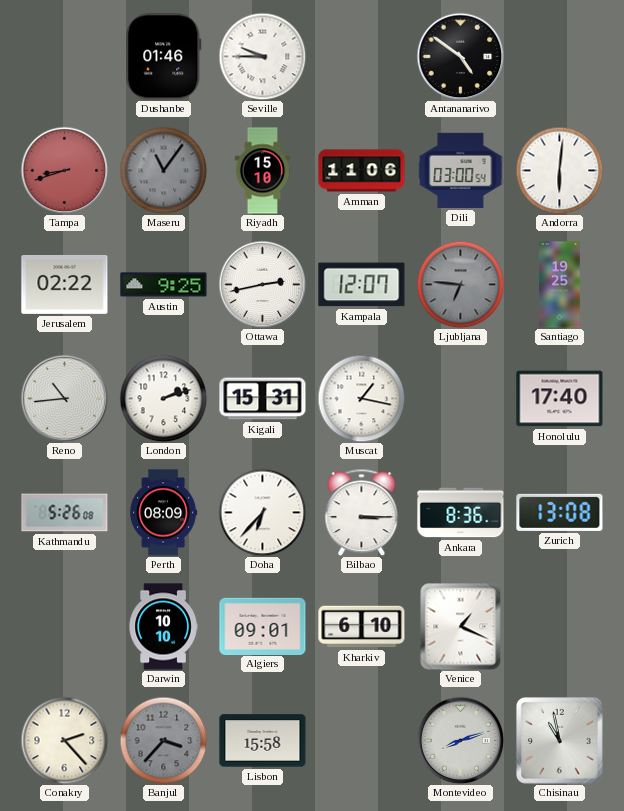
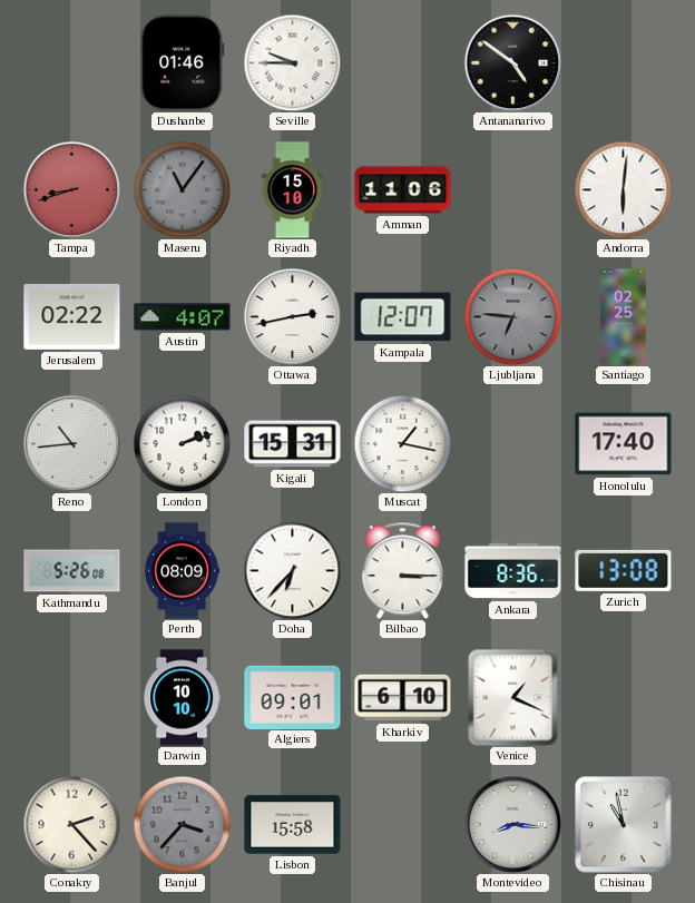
Dili: 03:00 -> none (461, 170)
Austin: 9:25 -> 4:07 (183, 317)
Santiago: 19:25 -> 02:25 (624, 317)
Montevideo: 8:12 -> 8:16 (512, 824)
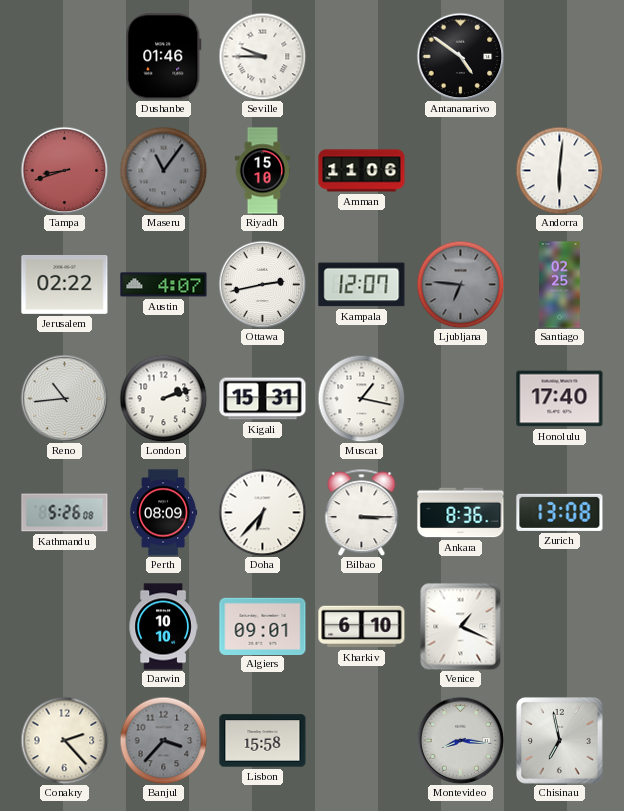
Chisinau: 10:58 -> 6:58 (560, 741)
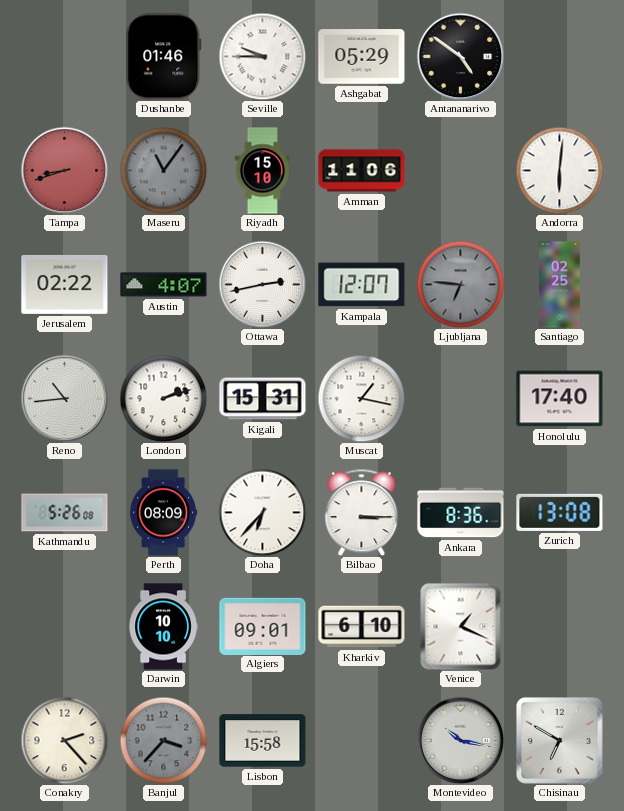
Ashgabat: none -> 05:29 (362, 57)
Montevideo: 8:16 -> 10:17 (460, 740)
Chisinau: 6:58 -> 6:50 (560, 741)
